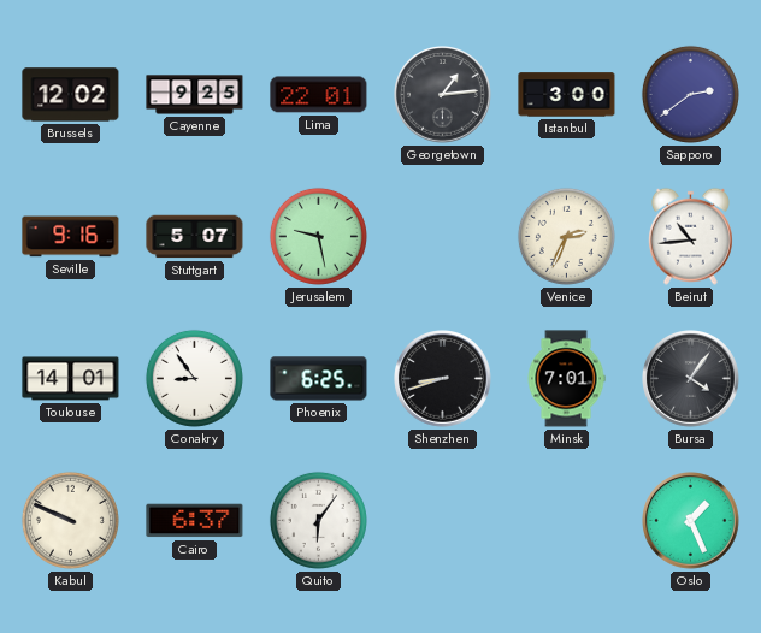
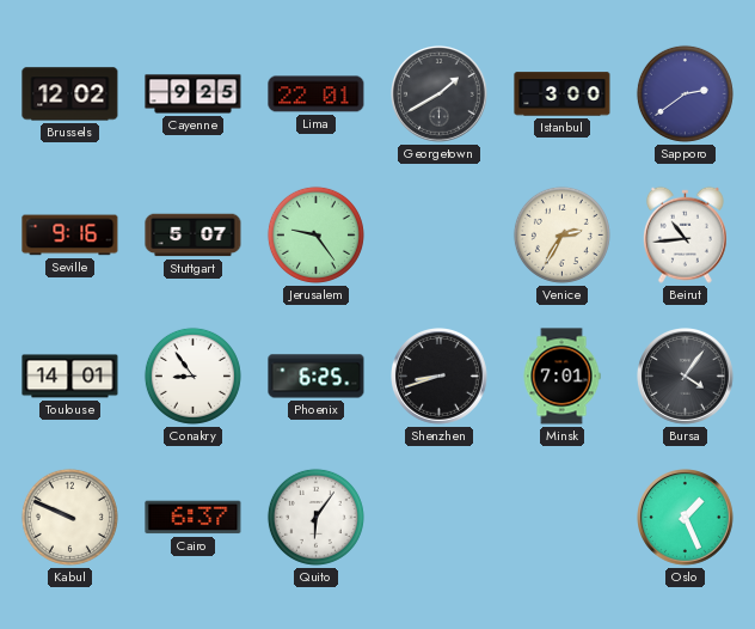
Georgetown: 1:14 -> 1:40 (440, 94)
Jerusalem: 9:28 -> 9:24 (315, 234)
Venice: 2:34 -> 2:35 (561, 234)
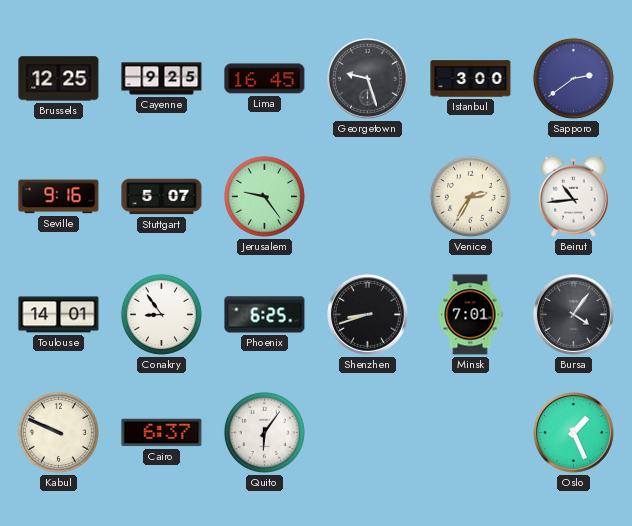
Brussels: 12:02 -> 12:25 (59, 79)
Lima: 22:01 -> 16:45 (265, 79)
Georgetown: 1:40 -> 9:27 (368, 79)
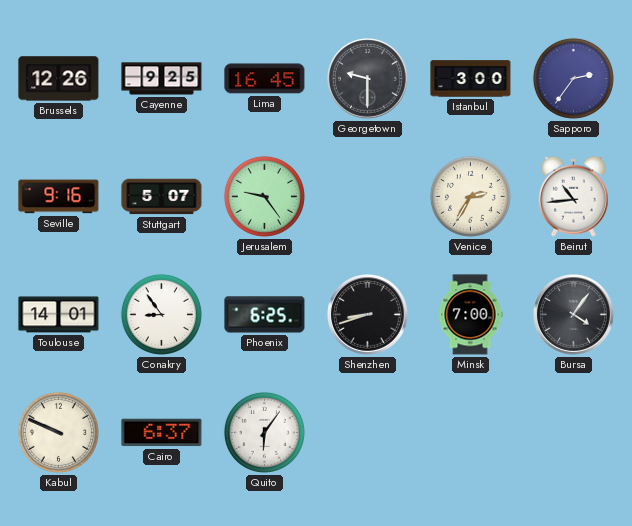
Brussels: 12:25 -> 12:26 (59, 79)
Georgetown: 9:27 -> 9:30 (368, 79)
Sapporo: 2:39 -> 2:36 (573, 78)
Minsk: 7:01 -> 7:00 (470, 315)
Oslo: 1:26 -> none (574, 433)
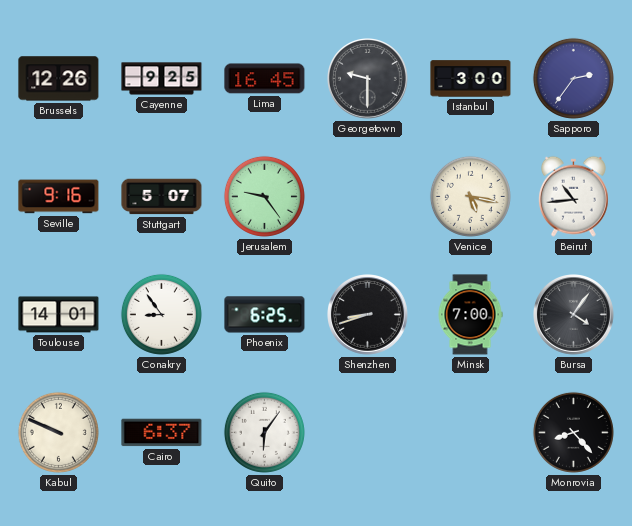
Venice: 2:35 -> 5:17 (470, 196)
Monrovia: none -> 8:23 (573, 432)
